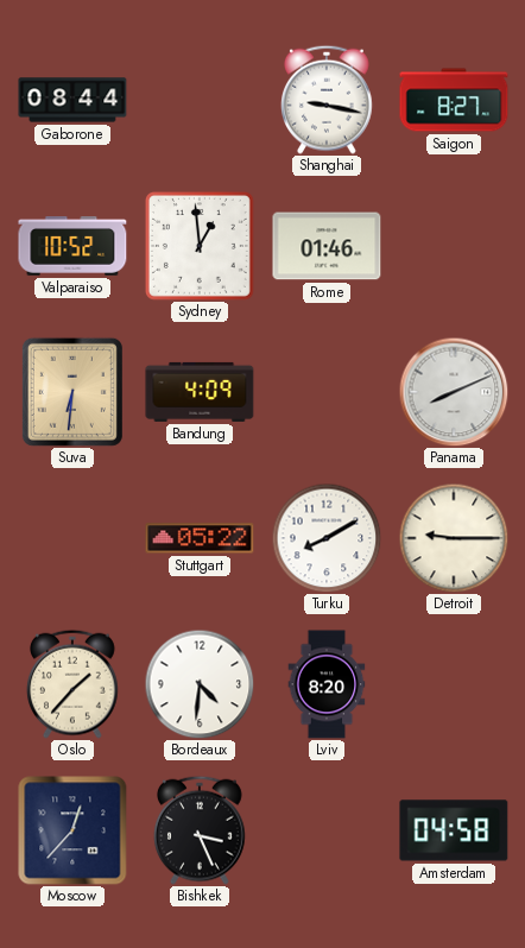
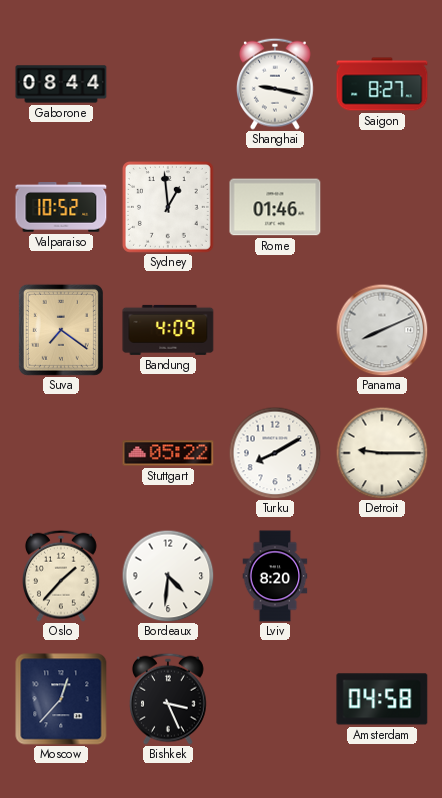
Suva: 6:31 -> 7:21 (61, 330)
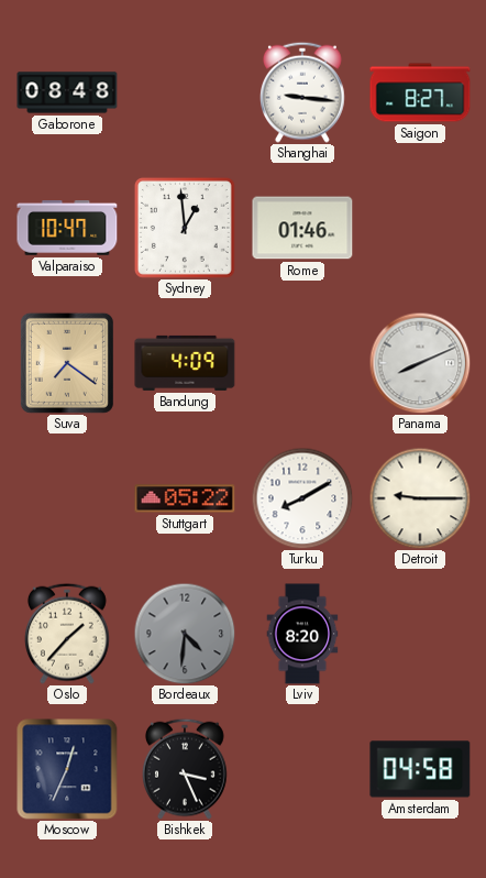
Gaborone: 08:44 -> 08:48 (67, 92)
Shanghai: 9:17 -> 9:16 (303, 92)
Valparaiso: 10:52 -> 10:47 (67, 228)
Bordeaux dial: white -> grey (185, 634)
Moscow: 12:37 -> 12:34 (67, 769)
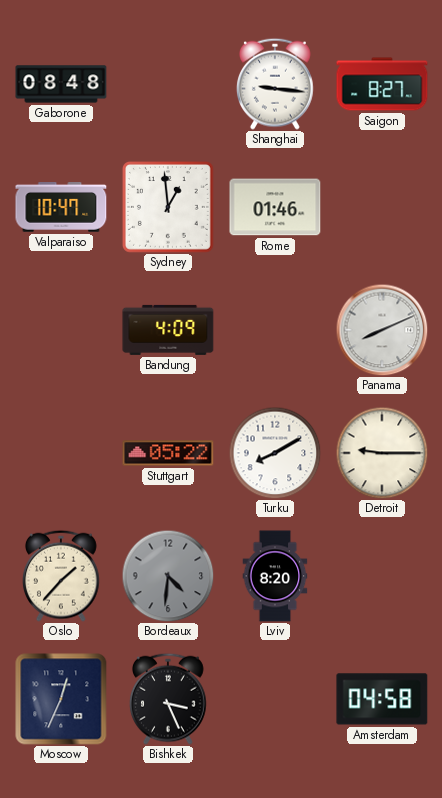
Suva: 7:21 -> none (67, 363)
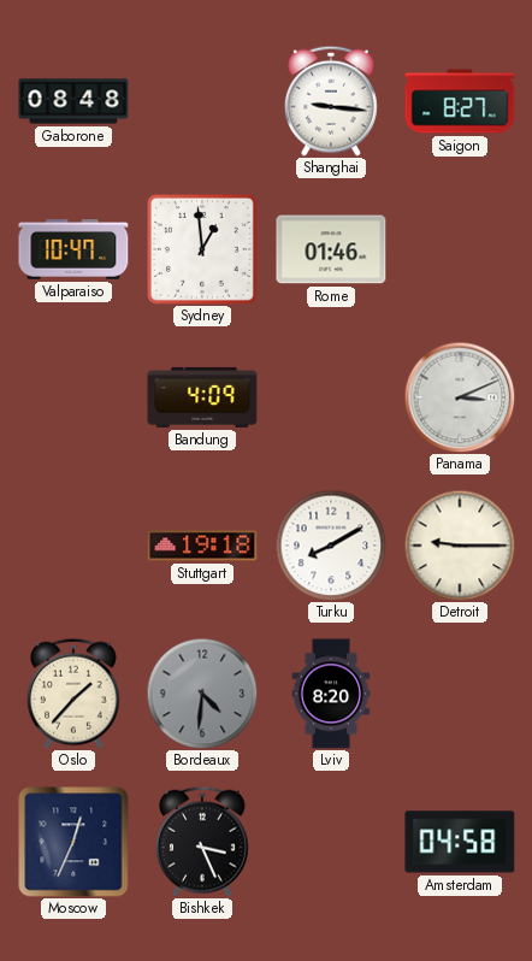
Panama: 8:11 -> 3:11 (460, 397)
Stuttgart: 05:22 -> 19:18 (202, 546)
